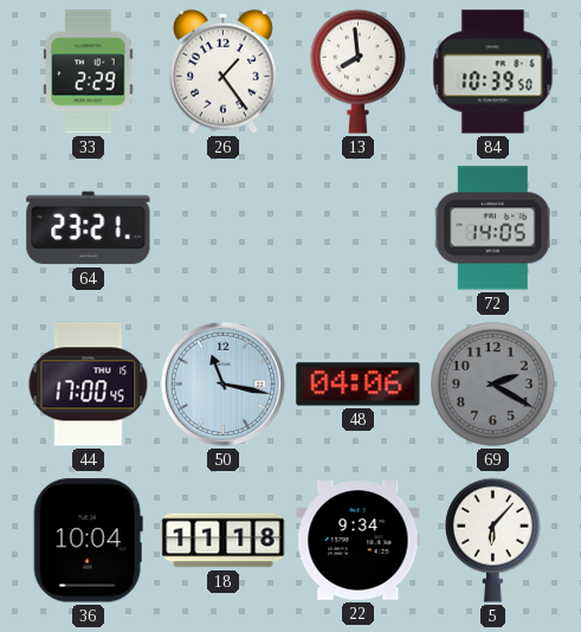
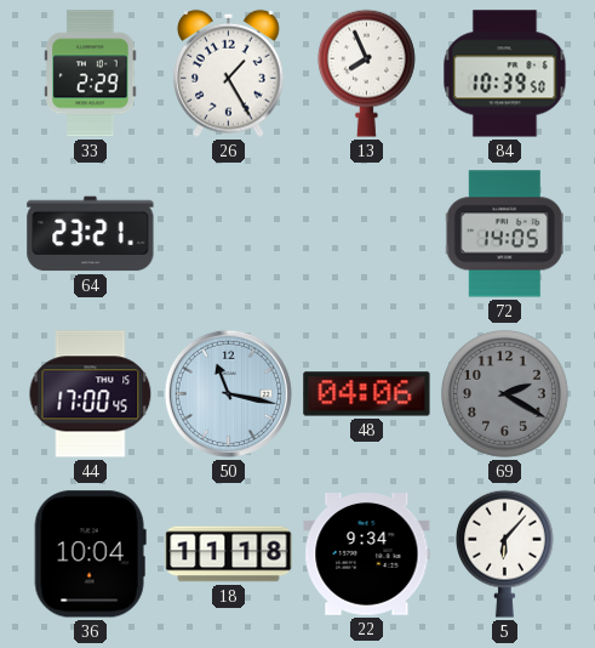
26: 1:24 -> 1:25 (229, 73)
13: 7:59 -> 7:56 (366, 73)
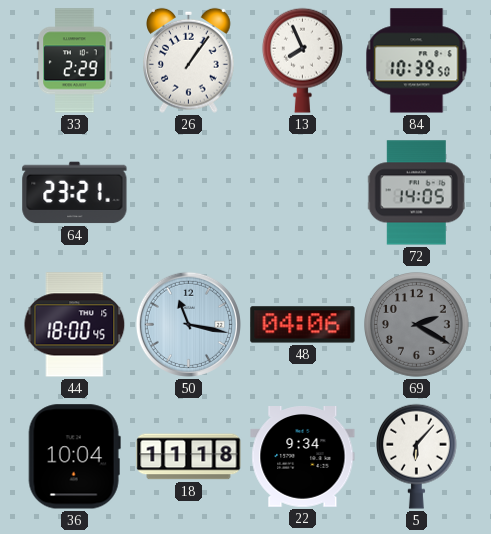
26: 1:25 -> 1:06 (189, 60)
44: 17:00 -> 18:00 (75, 325)
